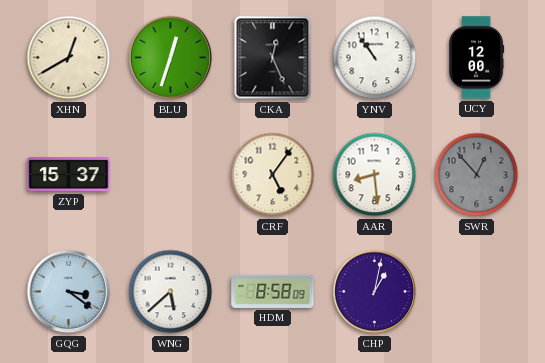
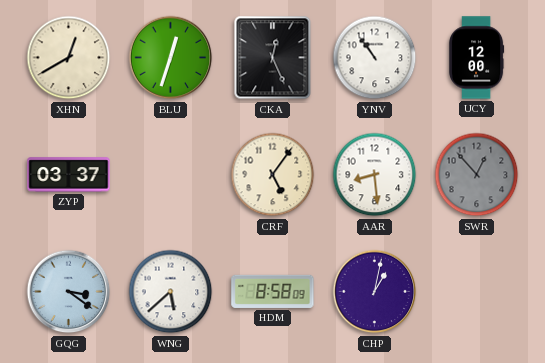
ZYP: 15:37 -> 03:37 (69, 175)
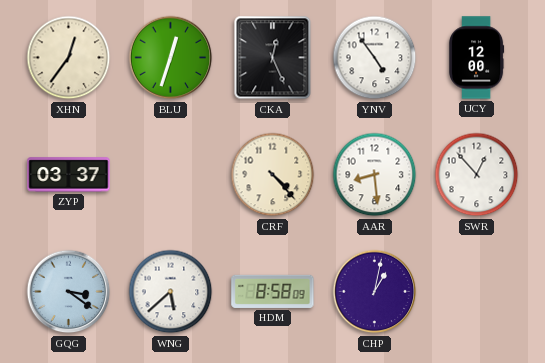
XHN: 12:40 -> 12:36 (69, 58)
YNV: 10:54 -> 4:54 (375, 58)
CRF: 5:06 -> 4:23 (273, 175)
SWR dial: grey -> white (477, 175)
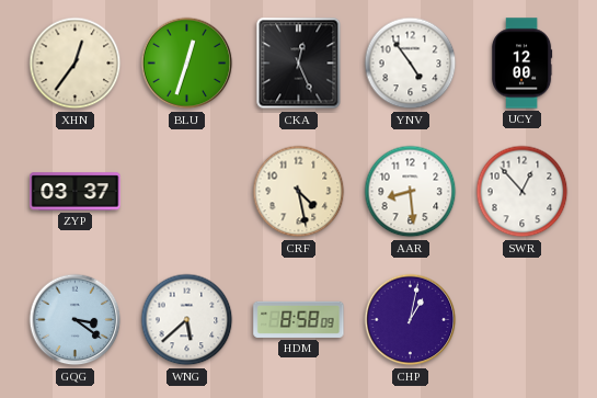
CRF: 4:23 -> 4:28 (299, 192)
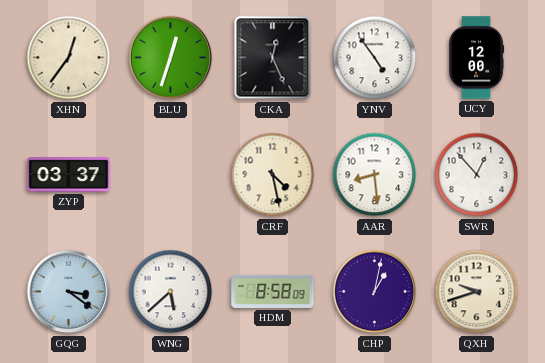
QXH: none -> 9:42 (477, 292)
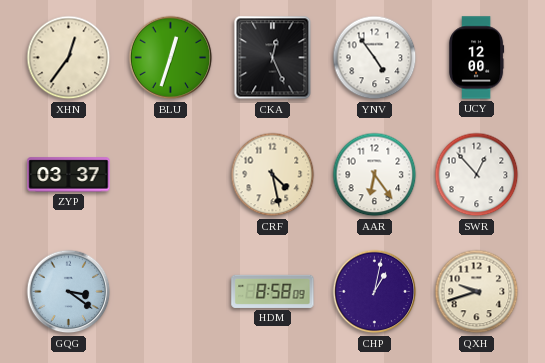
AAR: 8:29 -> 6:24 (375, 175)
WNG: 5:38 -> none (171, 292)
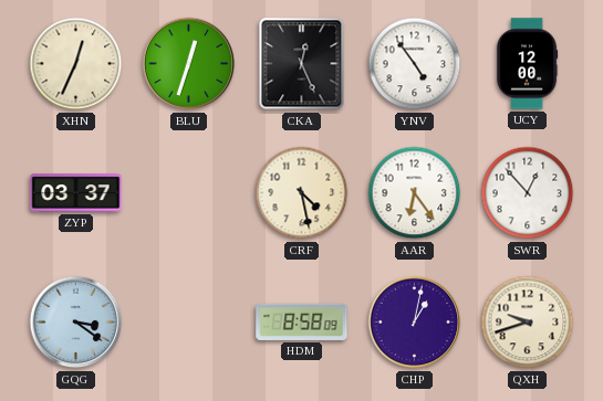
XHN: 12:36 -> 12:34 (76, 64)
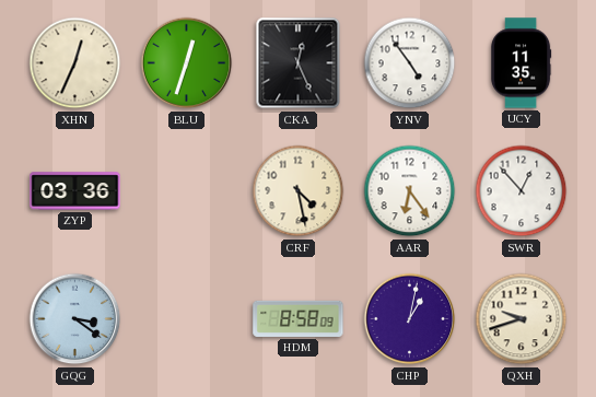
UCY: 12:00 -> 11:35 (521, 63)
ZYP: 03:37 -> 03:36 (75, 191)
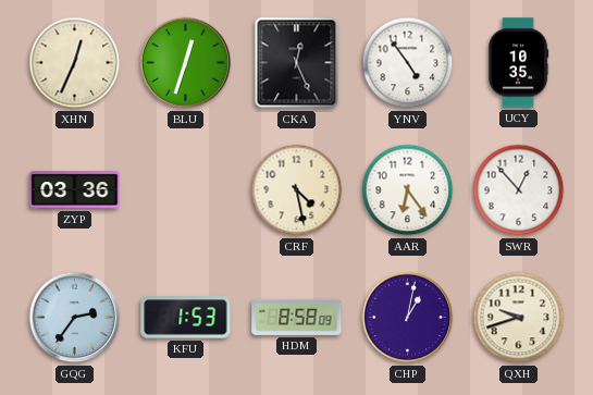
UCY: 11:35 -> 10:35 (518, 63)
GQG: 3:21 -> 2:36 (75, 318)
KFU: none -> 1:53 (186, 318)
